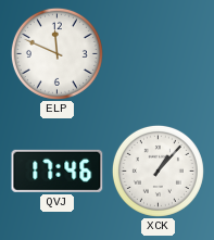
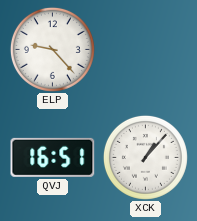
ELP: 11:49 -> 9:23 (52, 49)
QVJ: 17:46 -> 16:51 (53, 157)
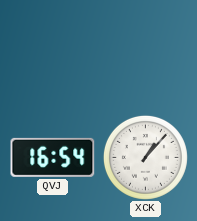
ELP: 9:23 -> none (52, 49)
QVJ: 16:51 -> 16:54 (53, 157)
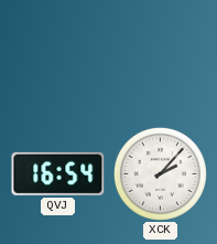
XCK: 1:07 -> 2:07 (160, 173)
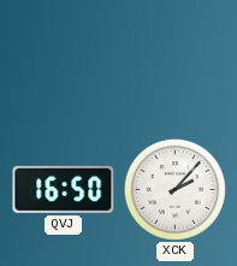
QVJ: 16:54 -> 16:50 (64, 189)
